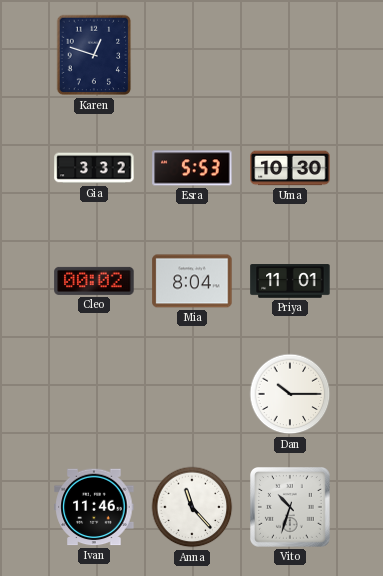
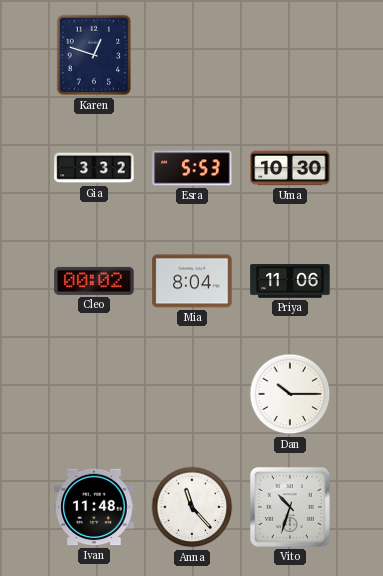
Priya: 11:01 -> 11:06 (290, 281)
Ivan: 11:46 -> 11:48 (94, 507)
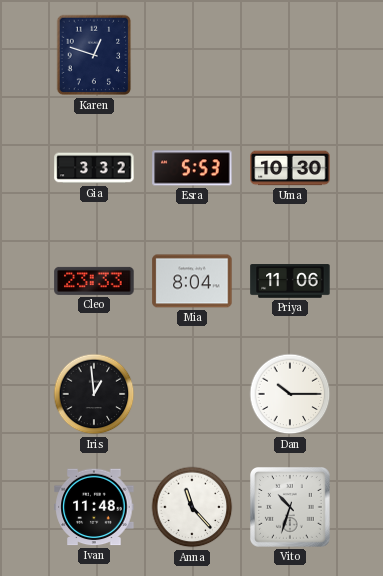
Cleo: 00:02 -> 23:33 (94, 281)
Iris: none -> 12:59 (94, 394)
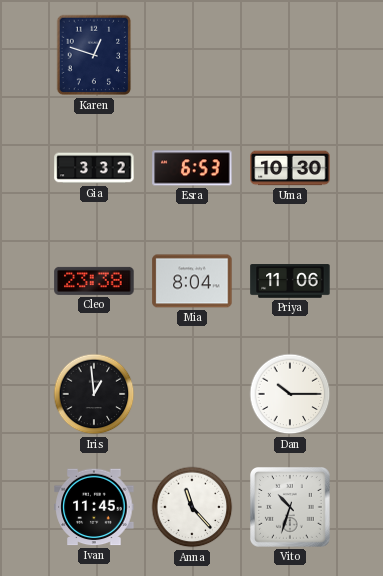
Esra: 5:53 -> 6:53 (192, 168)
Cleo: 23:33 -> 23:38 (94, 281)
Ivan: 11:48 -> 11:45 (94, 507)
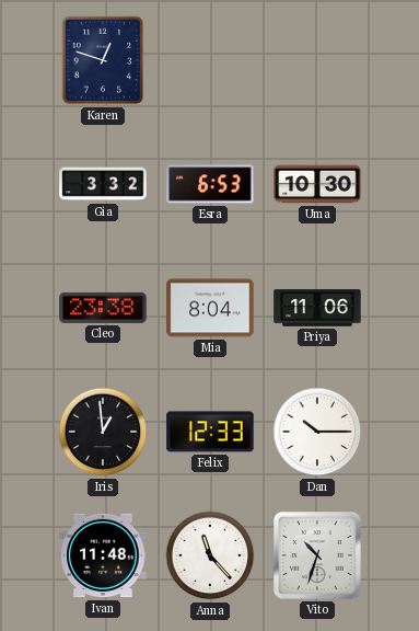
Felix: none -> 12:33 (210, 432)
Ivan: 11:45 -> 11:48 (103, 555)
